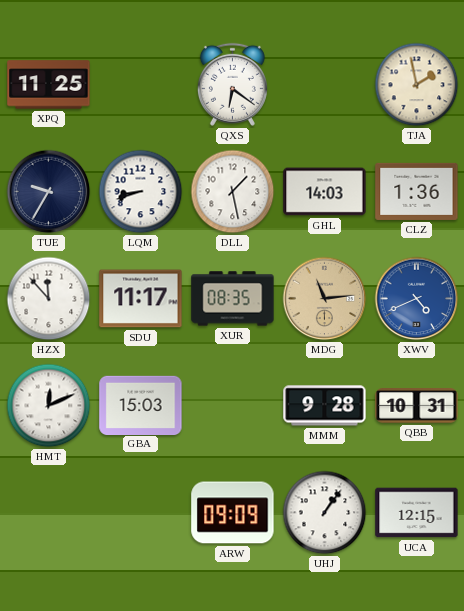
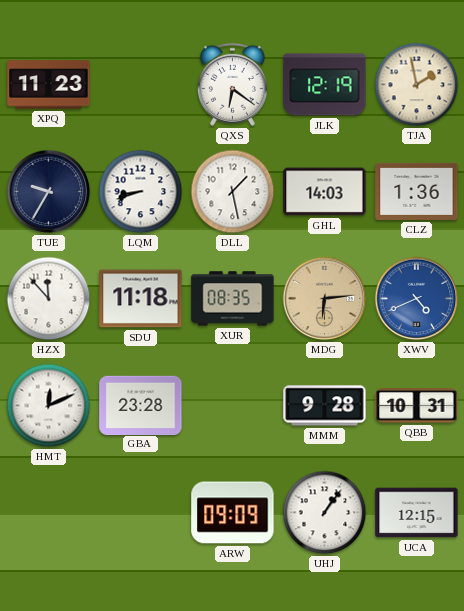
XPQ: 11:25 -> 11:23 (49, 85)
JLK: none -> 12:19 (325, 85)
SDU: 11:17 -> 11:18 (141, 299)
MDG: 11:14 -> 6:14 (325, 299)
GBA: 15:03 -> 23:28 (141, 405)
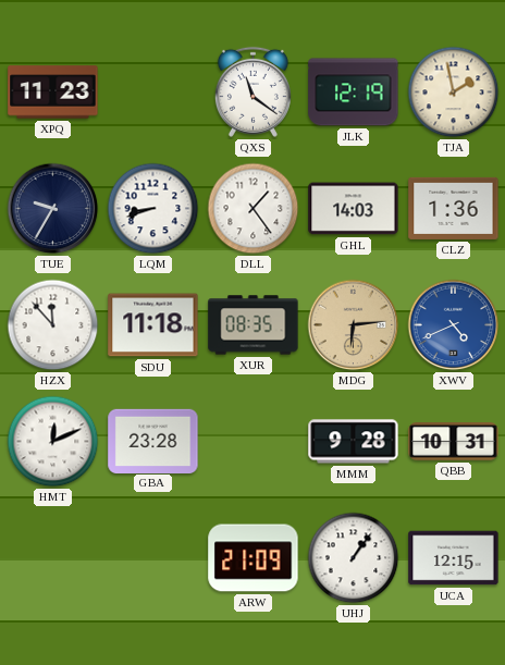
QXS: 6:21 -> 11:21 (253, 91)
DLL: 1:28 -> 1:24 (254, 209)
ARW: 09:09 -> 21:09 (254, 558)
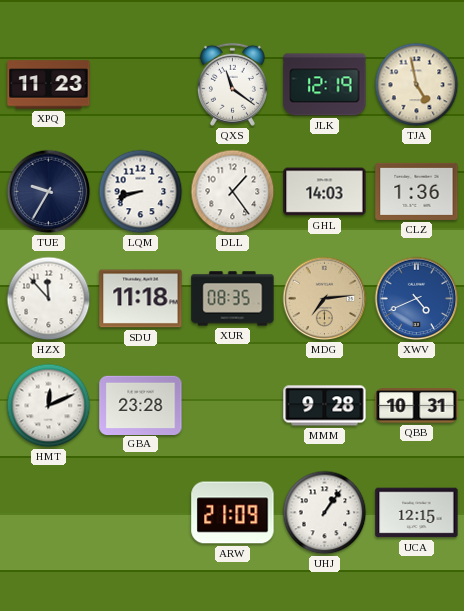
TJA: 1:58 -> 4:58 (417, 85)
MDG: 6:14 -> 7:14 (325, 299)
